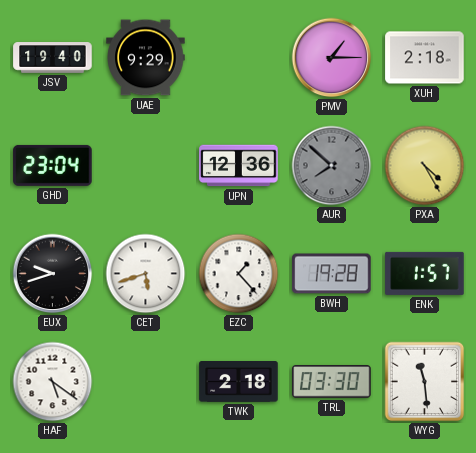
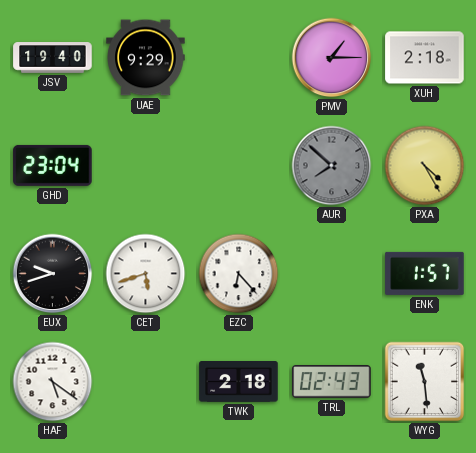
UPN: 12:36 -> none (239, 166)
EZC: 1:23 -> 6:23 (239, 274)
BWH: 19:28 -> none (332, 274)
TRL: 03:30 -> 02:43 (332, 382)
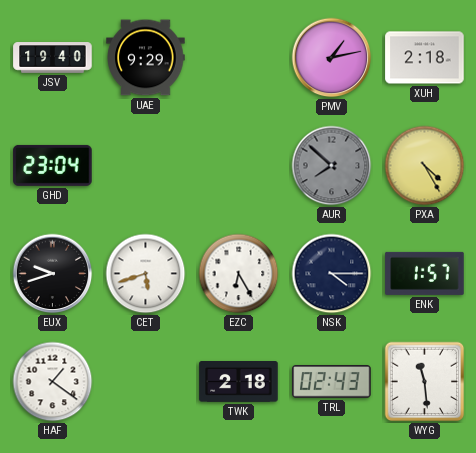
PMV: 1:15 -> 1:13 (332, 58)
EZC: 6:23 -> 6:25 (239, 274)
NSK: none -> 4:15 (332, 274)
HAF: 5:21 -> 1:21 (53, 382)
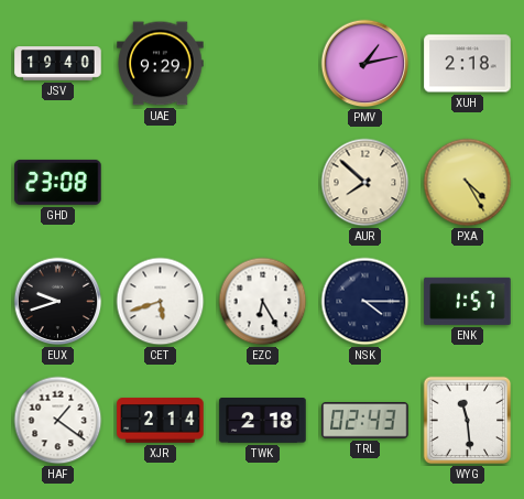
GHD: 23:04 -> 23:08 (58, 182)
AUR dial: grey -> cream (365, 183)
XJR: none -> 2:14 (161, 421)
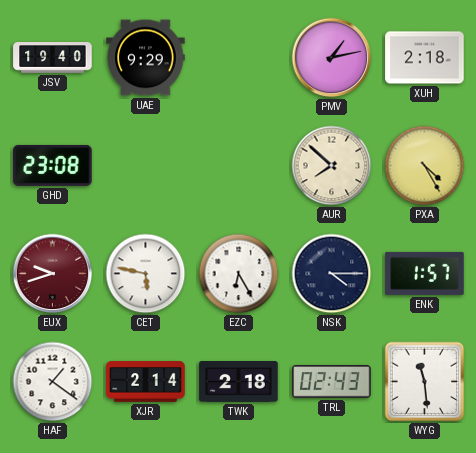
EUX dial: black -> burgundy (53, 274)
CET: 5:42 -> 5:47 (146, 274)
